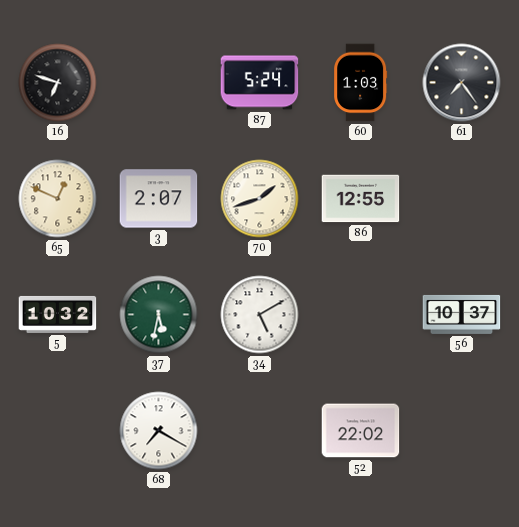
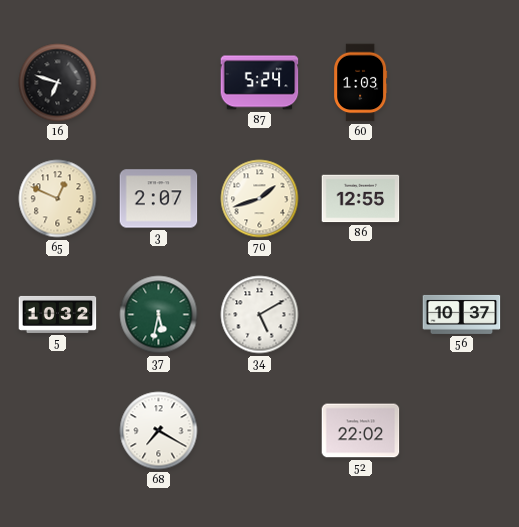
61: 7:24 -> none (462, 83)
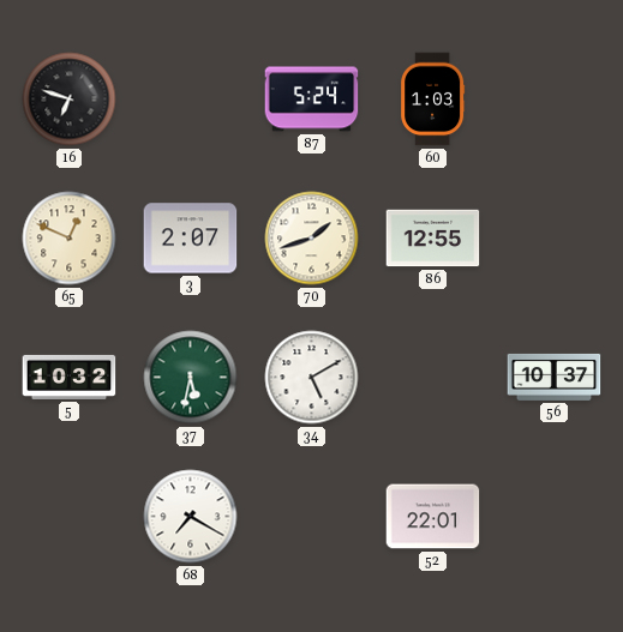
52: 22:02 -> 22:01 (433, 517)
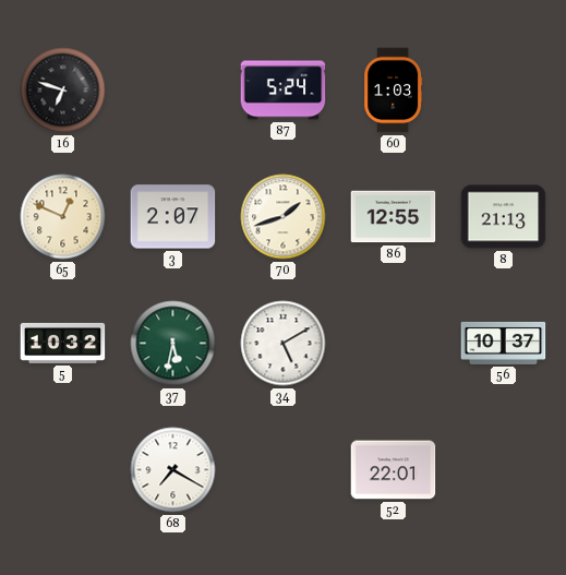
8: none -> 21:13 (504, 217)
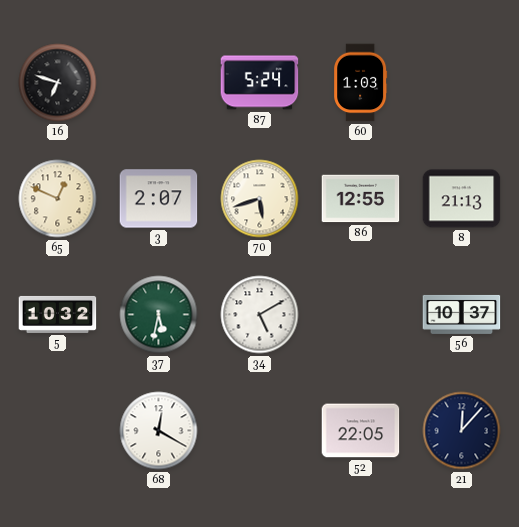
70: 1:42 -> 5:42 (260, 199)
68: 7:20 -> 12:20 (159, 431)
52: 22:01 -> 22:05 (361, 431)
21: none -> 12:07 (462, 431)
